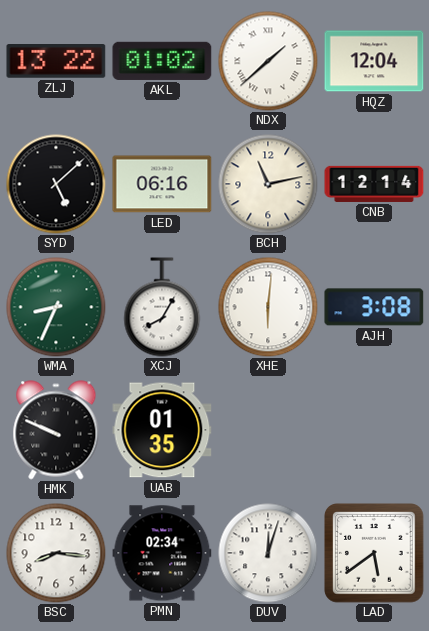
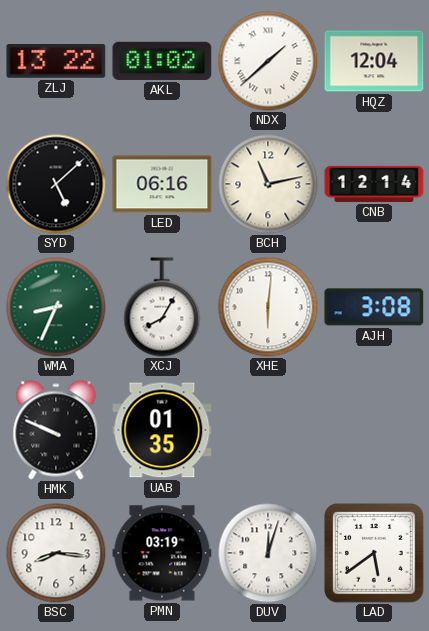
PMN: 02:34 -> 03:19 (162, 553)
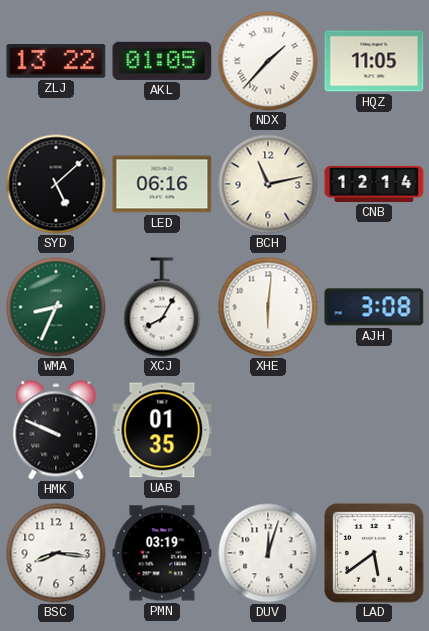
AKL: 01:02 -> 01:05 (162, 61)
NDX: 1:38 -> 1:37 (268, 61)
HQZ: 12:04 -> 11:05 (374, 61)
